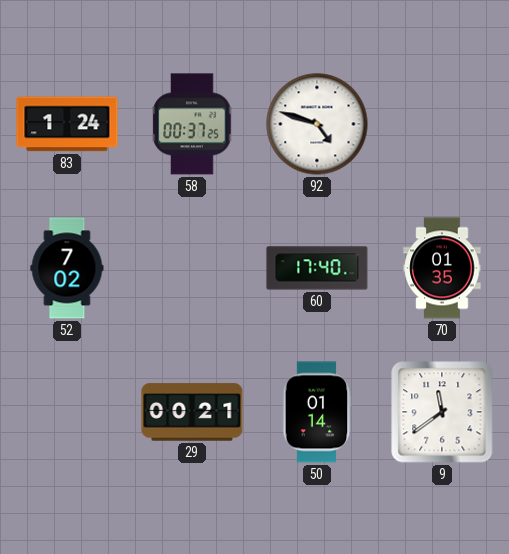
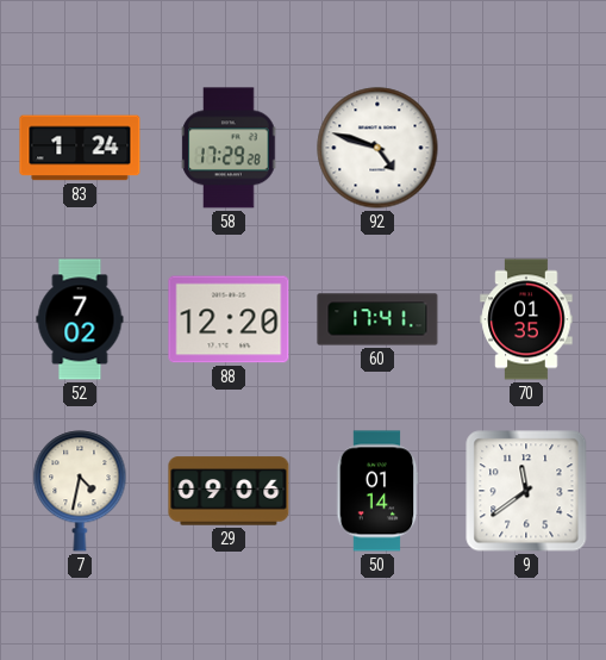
58: 00:37 -> 17:29 (229, 148)
88: none -> 12:20 (229, 319)
60: 17:40 -> 17:41 (377, 319)
7: none -> 4:32 (80, 491)
29: 00:21 -> 09:06 (229, 491)
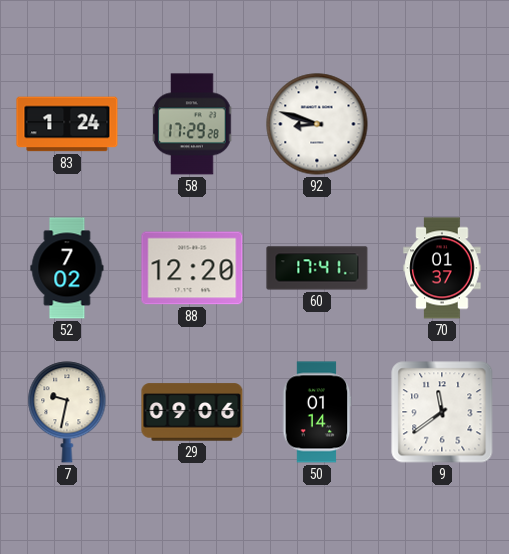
92: 4:48 -> 8:48 (317, 124)
70: 01:35 -> 01:37 (442, 268)
7: 4:32 -> 9:32 (67, 412)
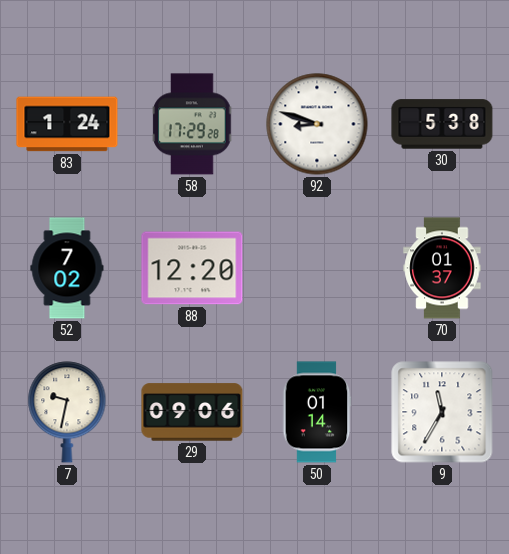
30: none -> 5:38 (442, 124)
60: 17:41 -> none (317, 268)
9: 11:39 -> 11:35 (442, 412)
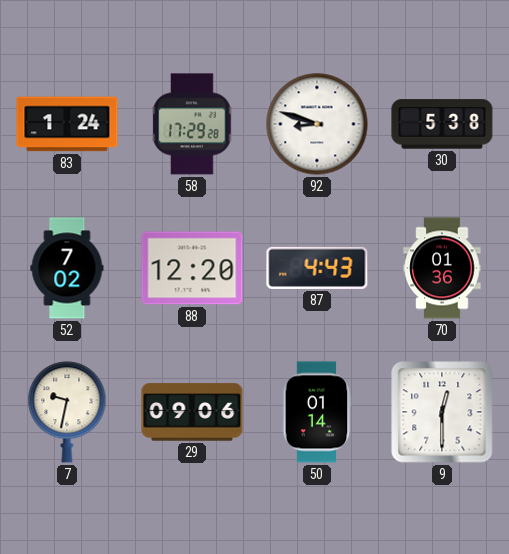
87: none -> 4:43 (317, 268)
70: 01:37 -> 01:36 (442, 268)
9: 11:35 -> 12:30 (442, 412)
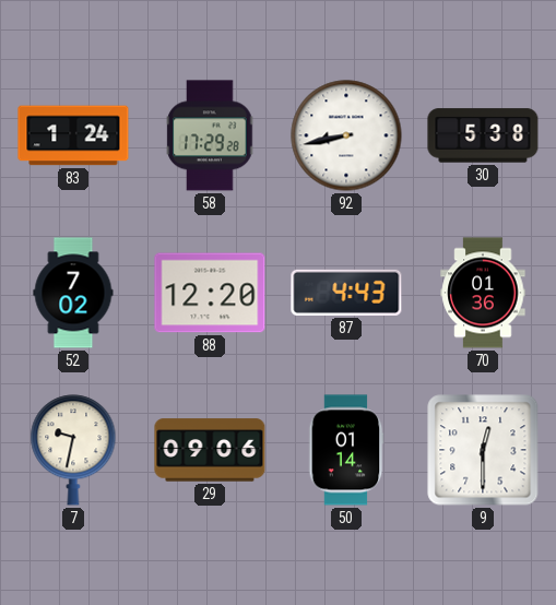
92: 8:48 -> 8:43 (346, 135)
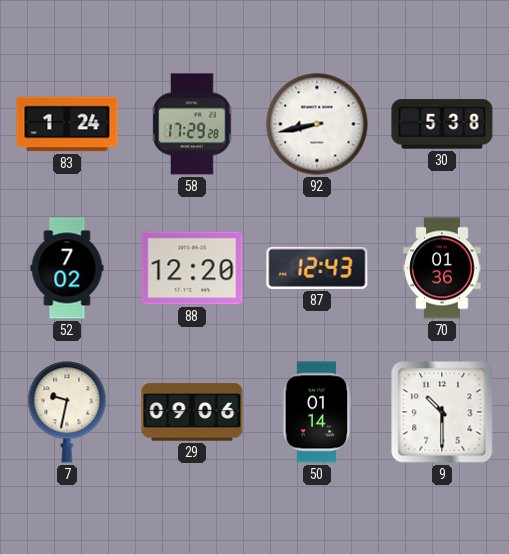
87: 4:43 -> 12:43 (317, 268)
9: 12:30 -> 10:30 (442, 412)
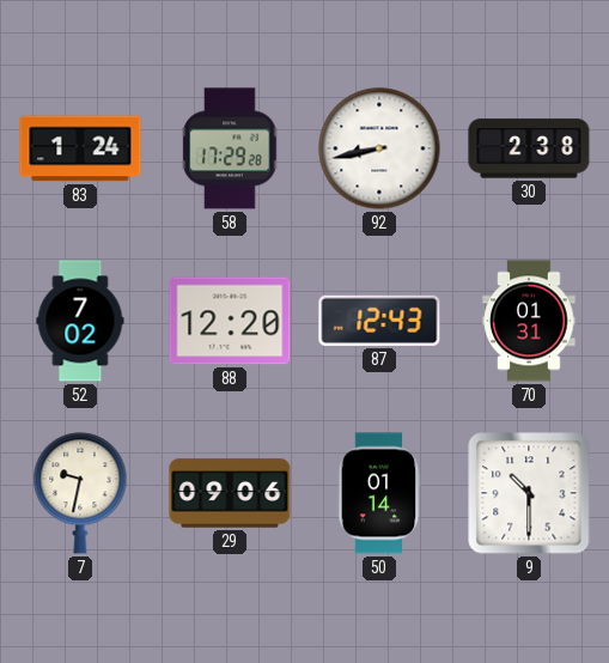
30: 5:38 -> 2:38 (529, 148)
70: 01:36 -> 01:31 (529, 321)
